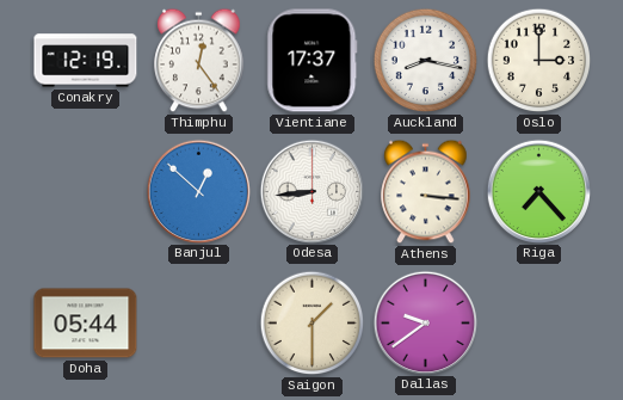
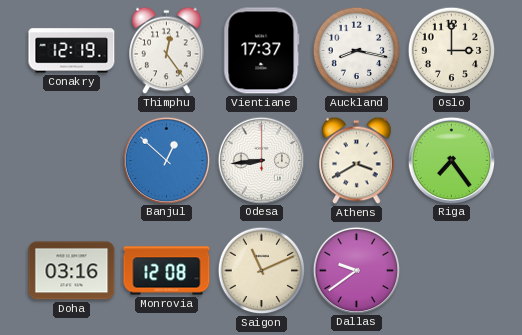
Athens: 3:16 -> 3:40 (357, 161)
Riga: 7:23 -> 7:24 (451, 160)
Doha: 05:44 -> 03:16 (72, 271)
Monrovia: none -> 12:08 (167, 271)
Saigon: 1:30 -> 11:11 (262, 271)
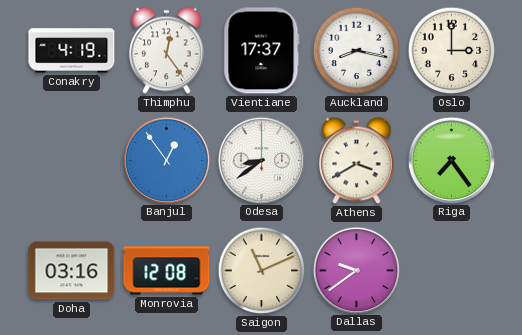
Conakry: 12:19 -> 4:19 (72, 51)
Banjul: 12:52 -> 12:54 (166, 160)
Odesa: 8:44 -> 8:39 (261, 160)
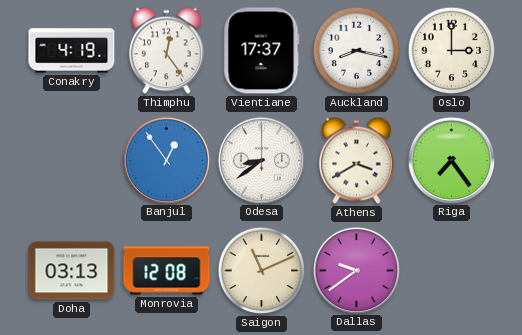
Doha: 03:16 -> 03:13 (72, 271)
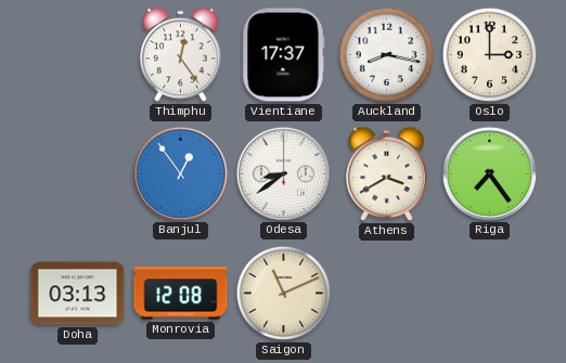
Conakry: 4:19 -> none (72, 51)
Dallas: 9:39 -> none (356, 270)
